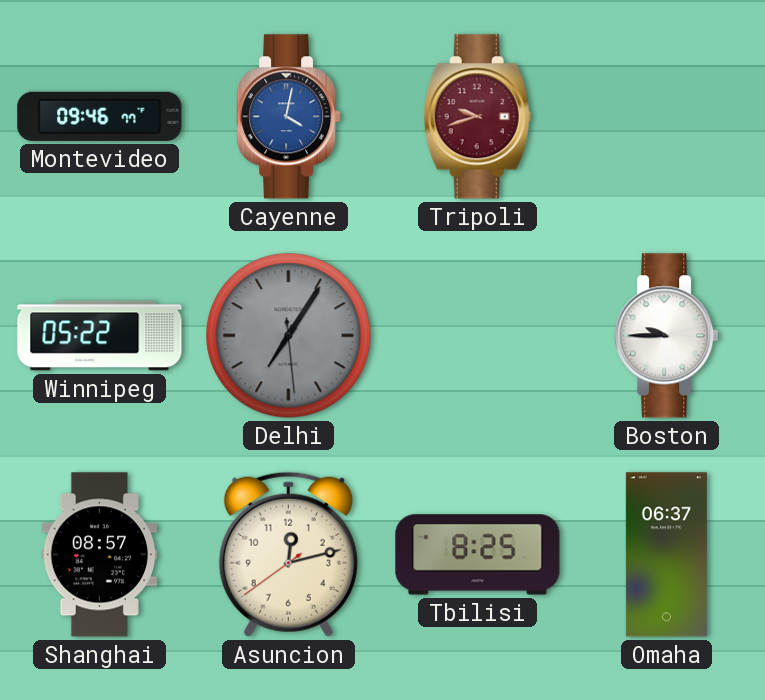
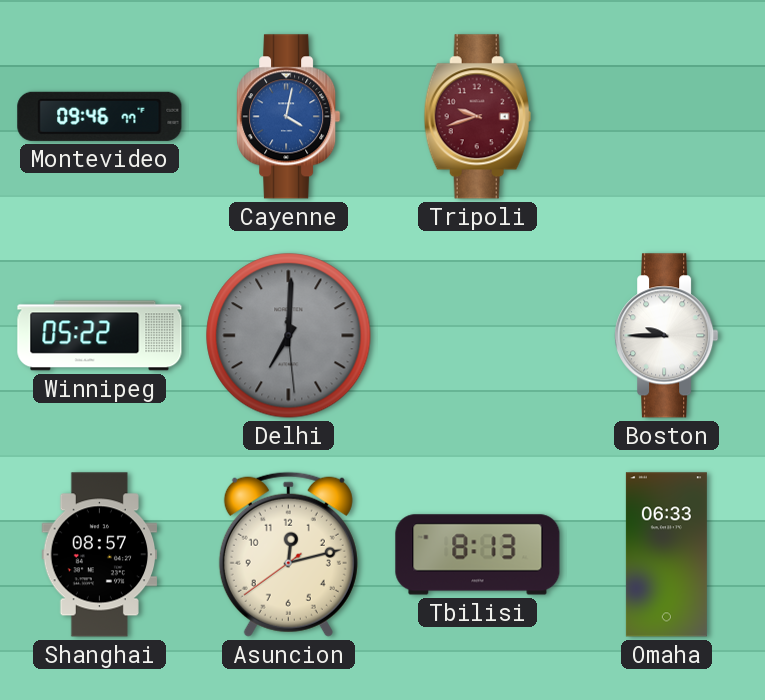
Delhi: 7:05 -> 7:00 (289, 336)
Tbilisi: 8:25 -> 8:13 (478, 555)
Omaha: 06:37 -> 06:33 (666, 555)
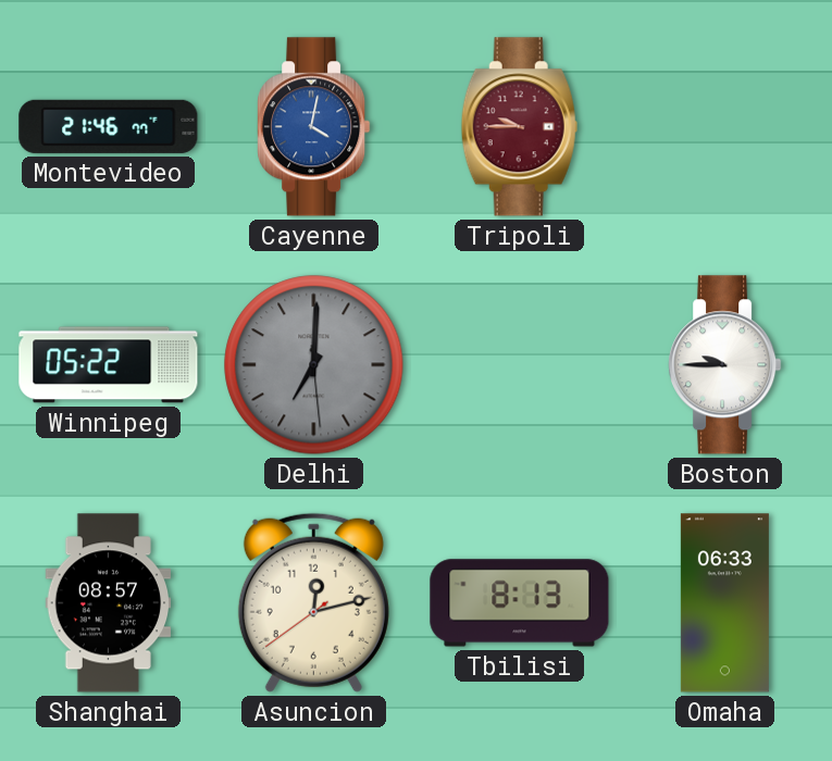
Montevideo: 09:46 -> 21:46 (109, 126)
Tripoli: 9:42 -> 9:45 (519, 127)
